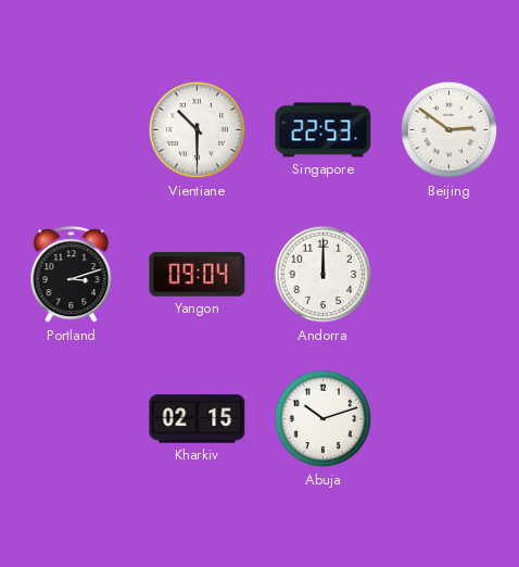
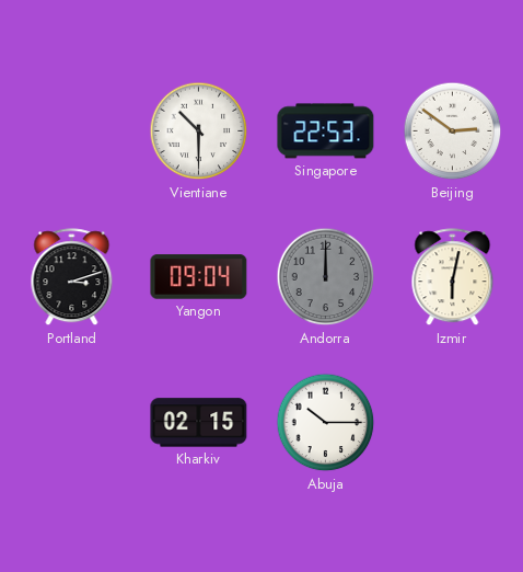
Andorra dial: white -> grey (326, 277)
Izmir: none -> 6:02 (453, 277)
Abuja: 10:12 -> 10:15 (326, 423)
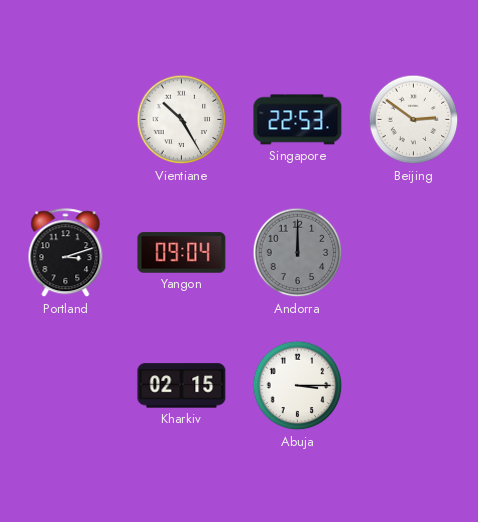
Vientiane: 10:30 -> 10:25 (182, 120)
Izmir: 6:02 -> none (453, 277)
Abuja: 10:15 -> 3:15 (298, 386)
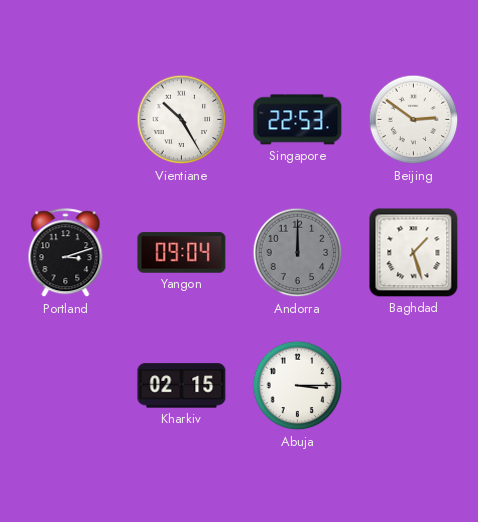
Baghdad: none -> 1:27 (414, 253)
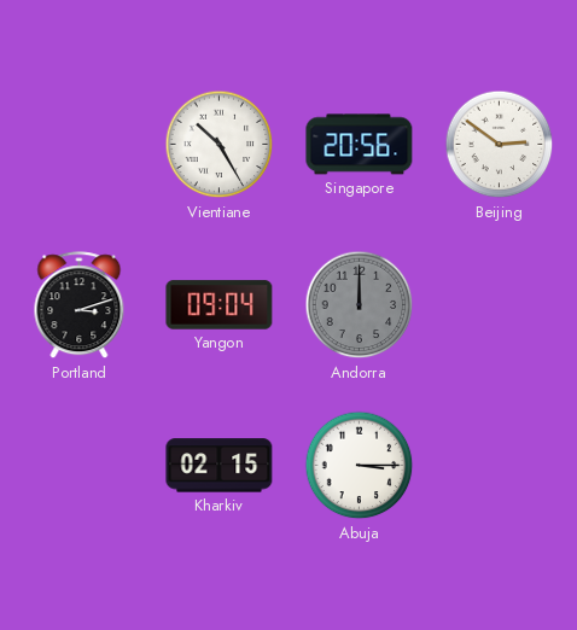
Singapore: 22:53 -> 20:56 (360, 145)
Baghdad: 1:27 -> none (414, 253)
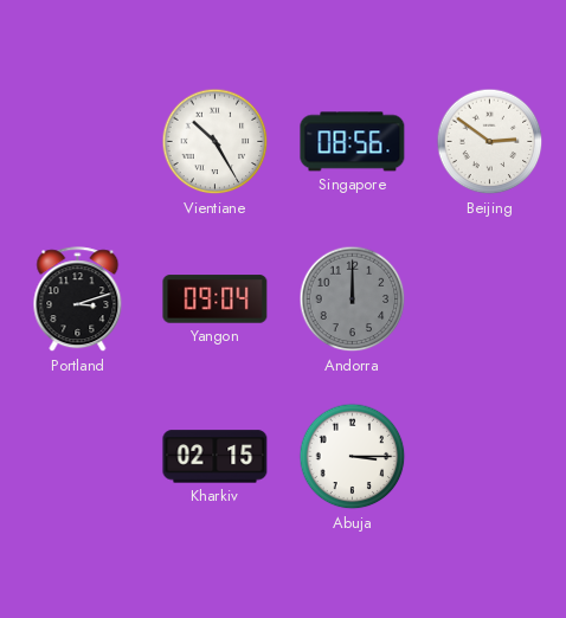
Singapore: 20:56 -> 08:56 (353, 142)
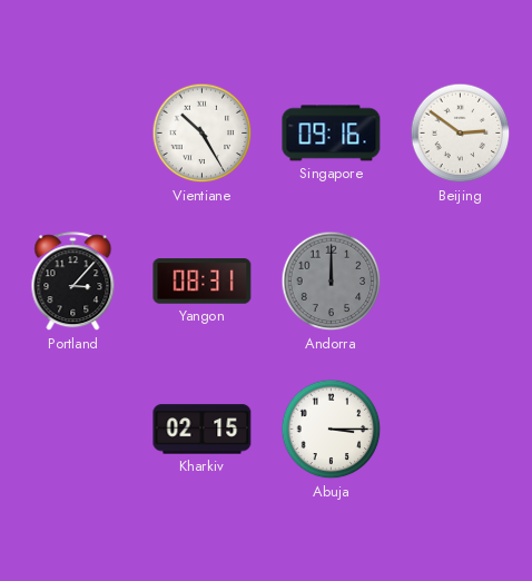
Singapore: 08:56 -> 09:16 (332, 134)
Portland: 3:12 -> 3:07 (73, 282)
Yangon: 09:04 -> 08:31 (203, 282)
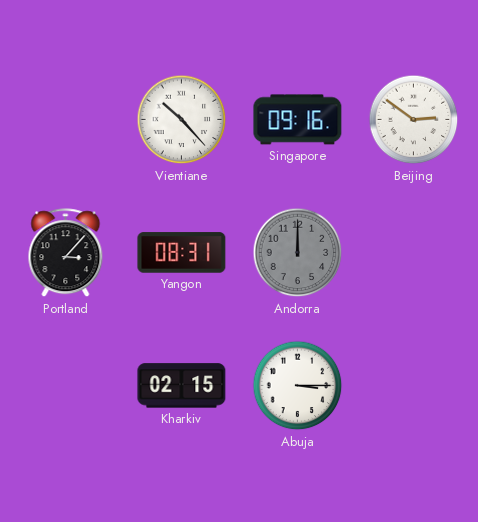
Vientiane: 10:25 -> 10:23 (182, 120)
